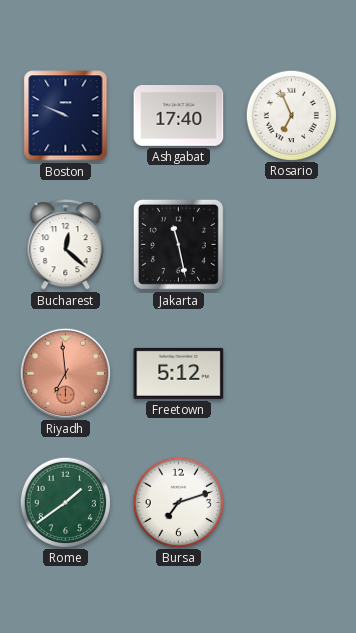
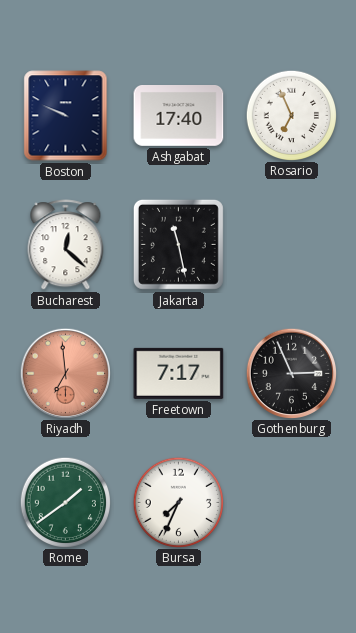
Freetown: 5:12 -> 7:17 (179, 373)
Gothenburg: none -> 2:56 (291, 373)
Bursa: 7:12 -> 7:34 (178, 502)
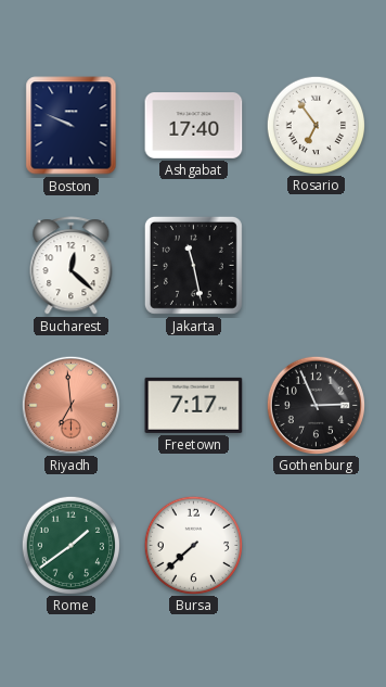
Rosario: 6:56 -> 6:54 (316, 125)
Bursa: 7:34 -> 7:38 (193, 545)
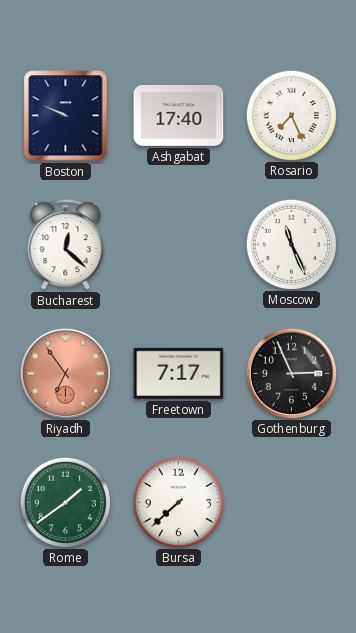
Rosario: 6:54 -> 7:26 (291, 115)
Jakarta: 11:28 -> none (193, 265)
Moscow: none -> 11:26 (291, 244)
Riyadh: 6:59 -> 6:54 (65, 373)
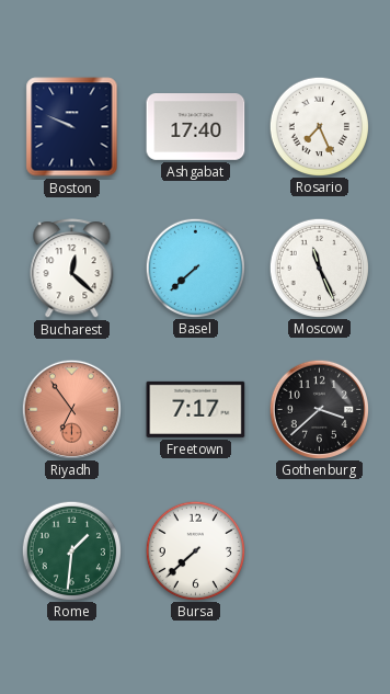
Basel: none -> 7:38 (195, 268)
Gothenburg: 2:56 -> 3:38 (319, 409)
Rome: 1:39 -> 1:31 (71, 550)
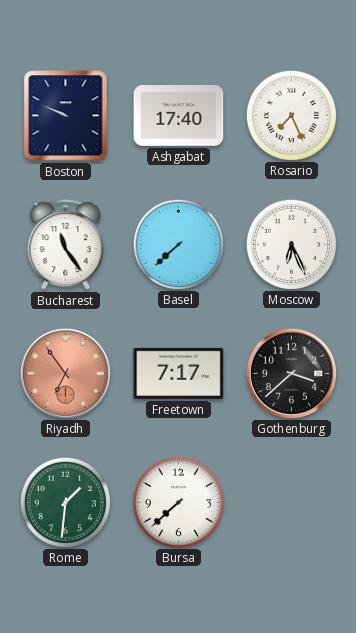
Bucharest: 12:22 -> 11:24 (66, 245)
Moscow: 11:26 -> 6:26 (291, 244)
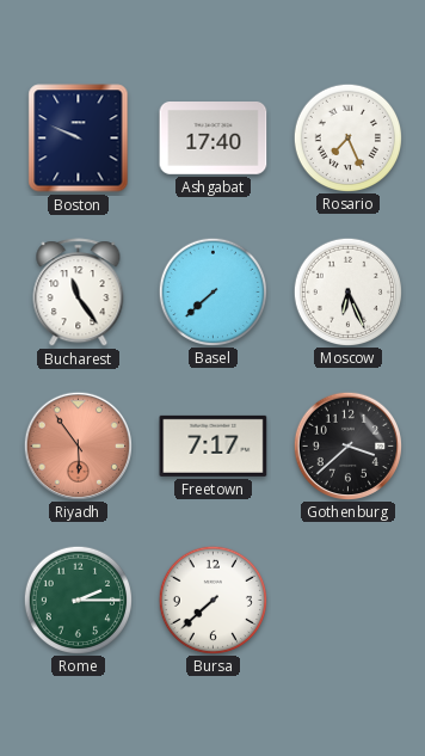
Riyadh: 6:54 -> 5:54 (78, 445)
Rome: 1:31 -> 2:15 (78, 600)
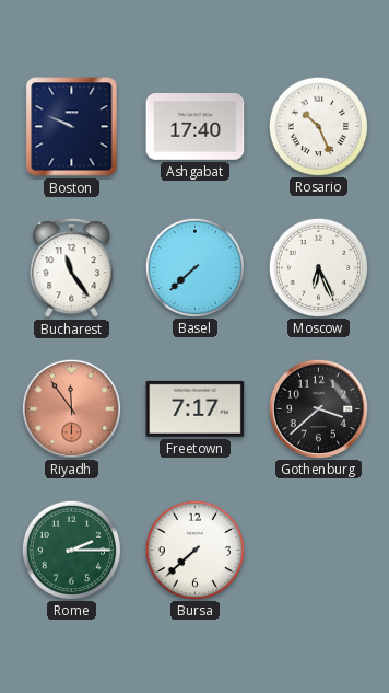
Rosario: 7:26 -> 10:26 (318, 126)
Riyadh: 5:54 -> 11:54 (71, 408)
